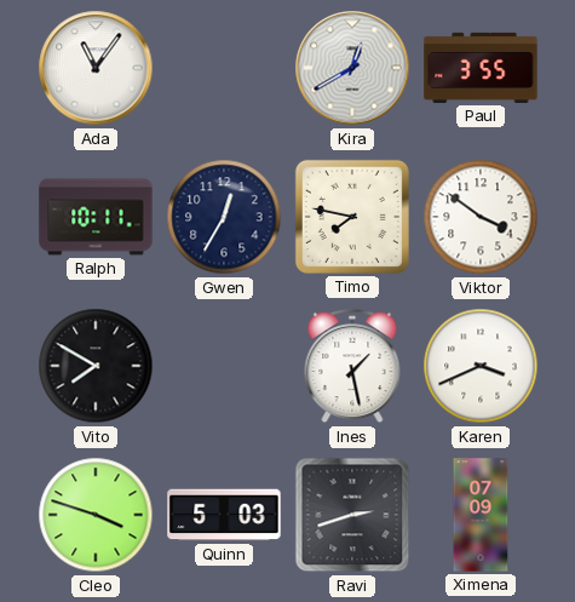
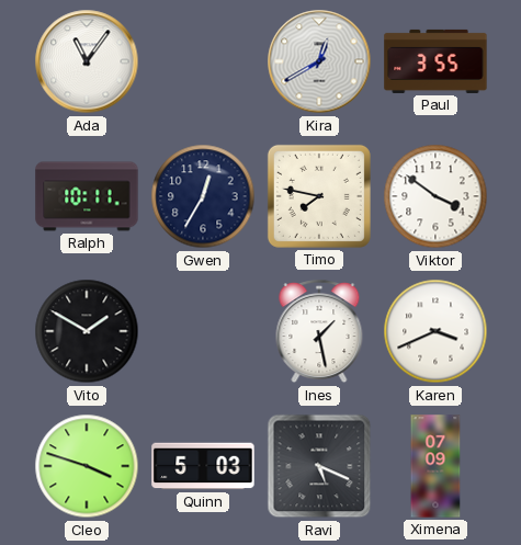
Vito: 7:50 -> 1:50 (87, 331)
Ravi: 2:42 -> 5:19 (319, 466)
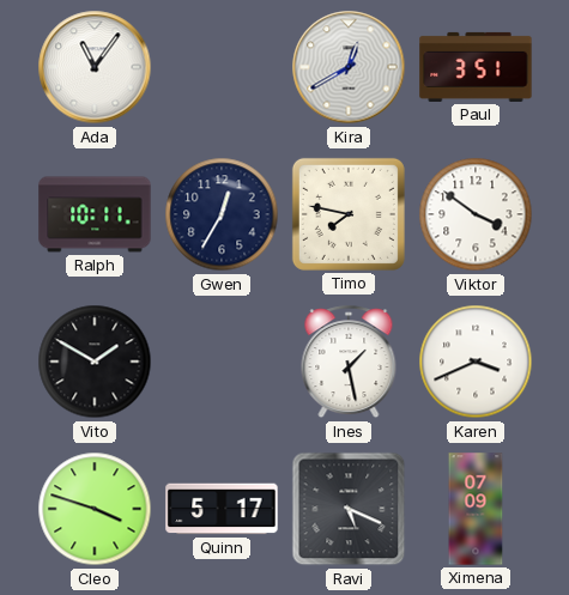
Paul: 3:55 -> 3:51 (476, 67)
Quinn: 5:03 -> 5:17 (222, 509)
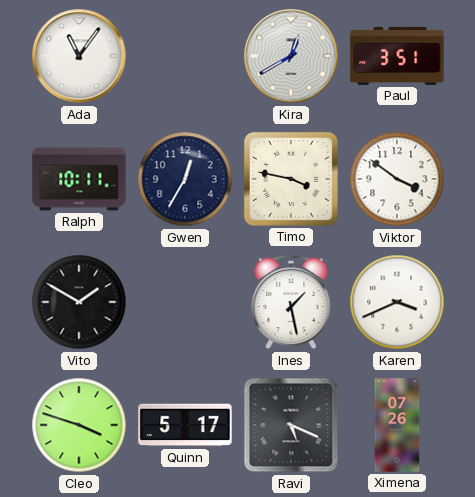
Timo: 7:47 -> 3:47 (291, 179)
Ximena: 07:09 -> 07:26 (397, 425)
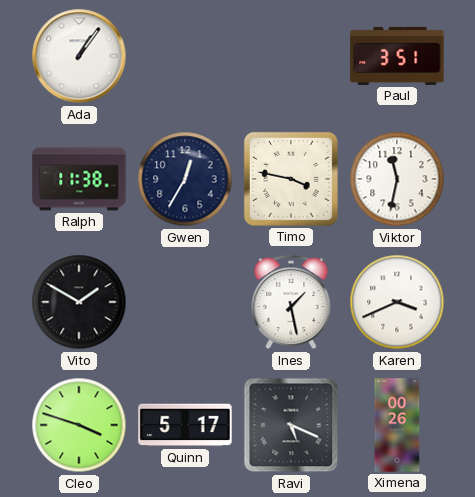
Ada: 11:06 -> 1:06 (79, 56)
Kira: 12:40 -> none (291, 56)
Ralph: 10:11 -> 11:38 (79, 179)
Viktor: 3:51 -> 11:32 (397, 179)
Ximena: 07:26 -> 00:26 (397, 425)
